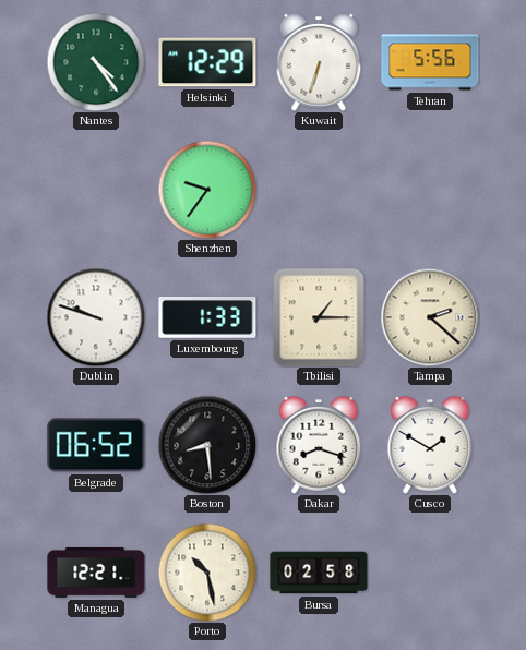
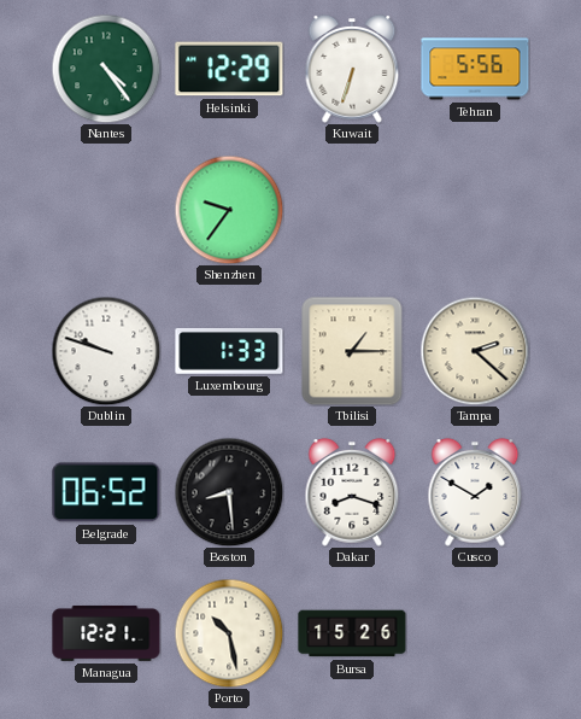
Bursa: 02:58 -> 15:26 (352, 633)
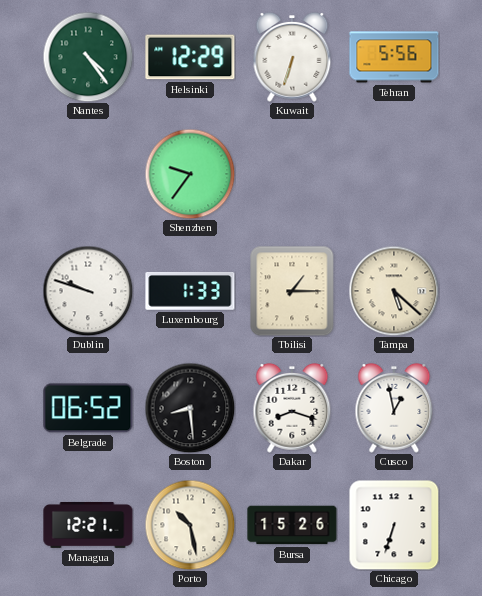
Tampa: 2:22 -> 5:22 (394, 291)
Cusco: 1:50 -> 12:58 (394, 408)
Chicago: none -> 6:33 (394, 525)
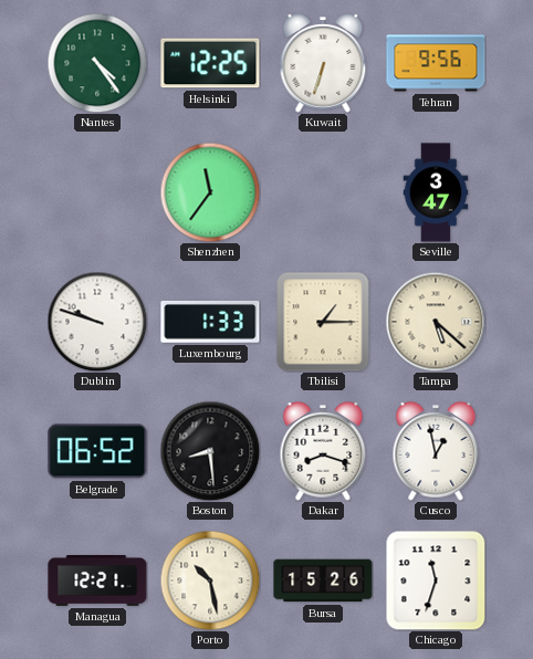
Helsinki: 12:29 -> 12:25 (210, 63)
Tehran: 5:56 -> 9:56 (436, 63)
Shenzhen: 9:36 -> 11:36 (210, 192)
Seville: none -> 3:47 (436, 192)
Chicago: 6:33 -> 11:33 (436, 580)
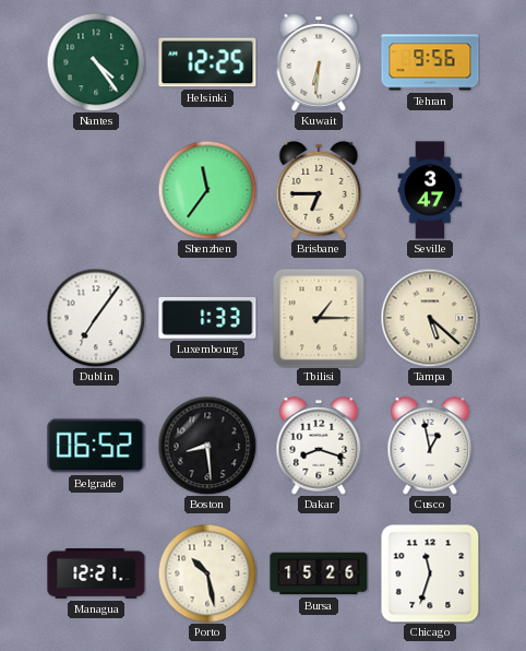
Kuwait: 6:33 -> 6:31 (319, 62)
Brisbane: none -> 6:45 (319, 190)
Dublin: 9:48 -> 7:06 (96, 318)
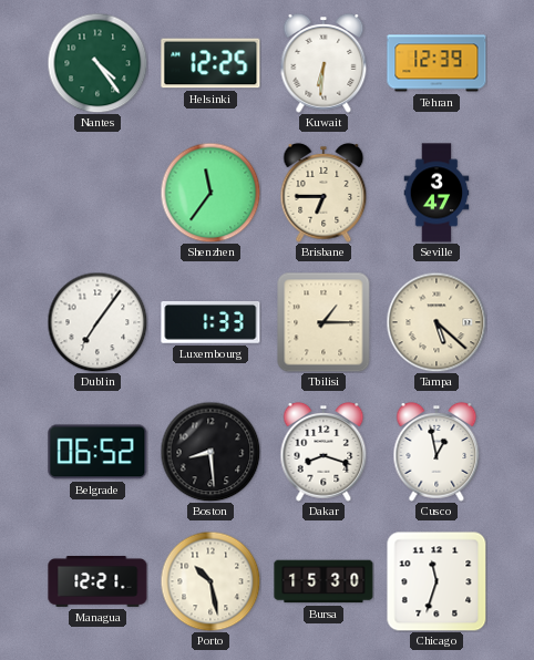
Tehran: 9:56 -> 12:39 (437, 63)
Bursa: 15:26 -> 15:30 (324, 581)
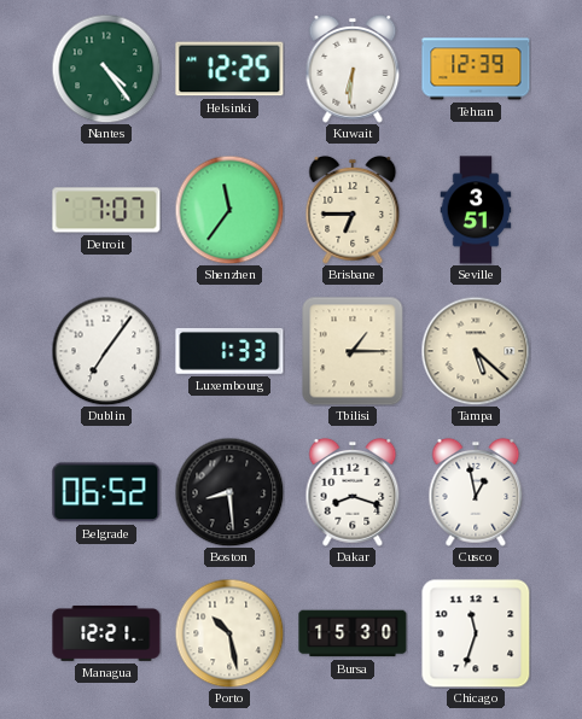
Detroit: none -> 7:07 (106, 210)
Seville: 3:47 -> 3:51 (476, 210)
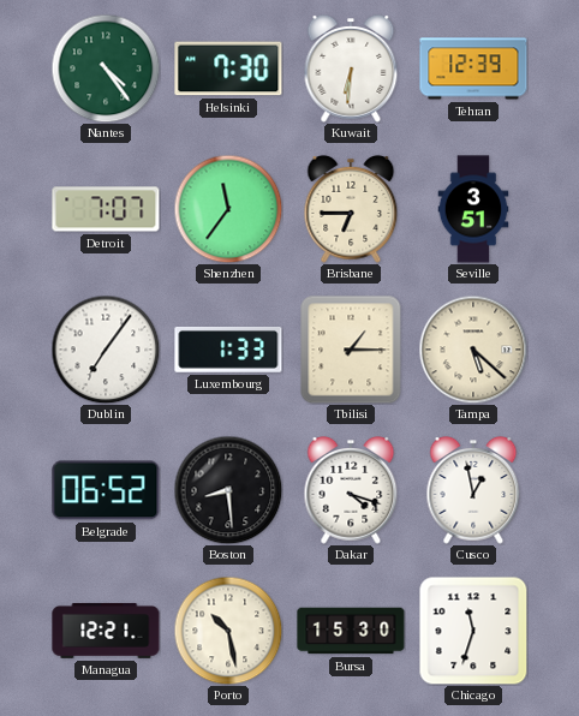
Helsinki: 12:25 -> 7:30 (228, 68)
Dakar: 8:18 -> 4:18 (351, 490)
